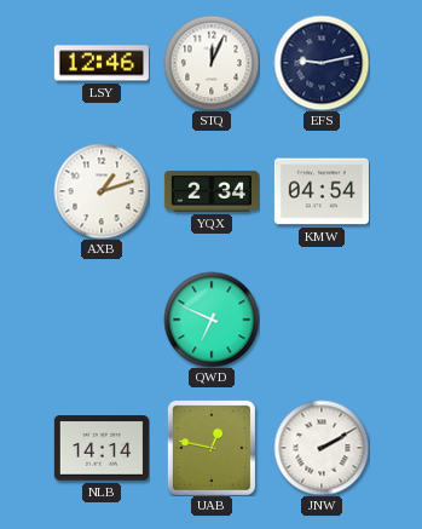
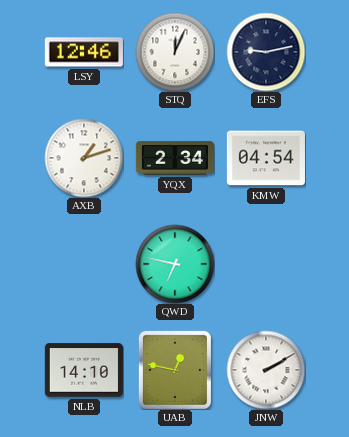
QWD: 6:49 -> 6:47 (175, 264)
NLB: 14:14 -> 14:10 (84, 370)
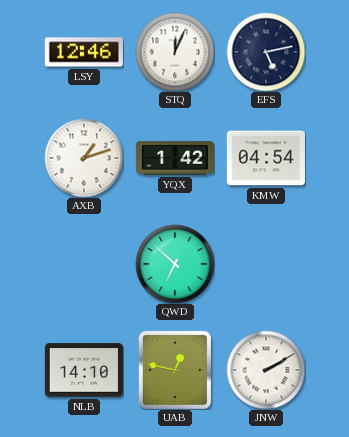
EFS: 9:13 -> 5:13 (266, 52)
YQX: 2:34 -> 1:42 (175, 158)
QWD: 6:47 -> 6:52 (175, 264)
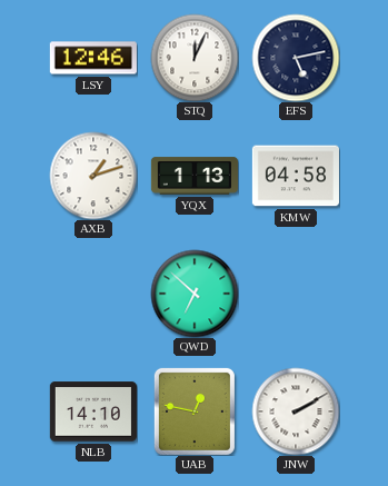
YQX: 1:42 -> 1:13 (195, 176)
KMW: 04:54 -> 04:58 (296, 176)
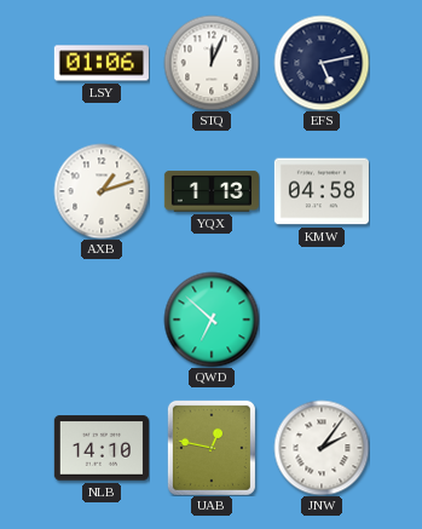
LSY: 12:46 -> 01:06 (102, 63)
JNW: 2:10 -> 2:06 (322, 448)
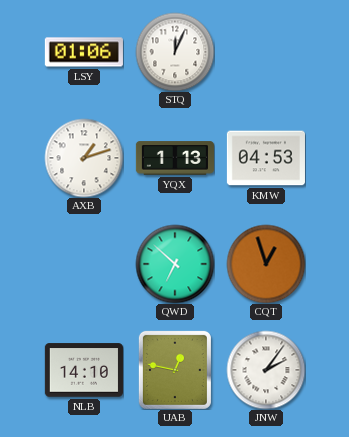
EFS: 5:13 -> none (322, 63)
KMW: 04:58 -> 04:53 (266, 158)
CQT: none -> 12:57 (266, 264)
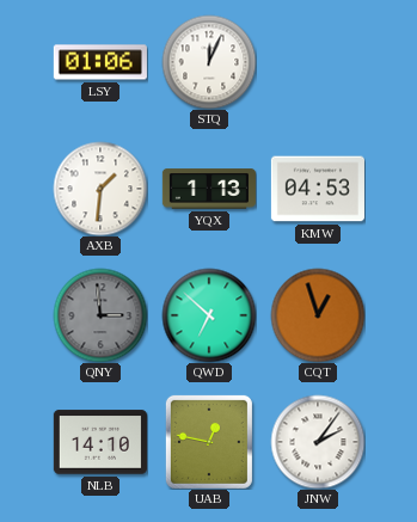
AXB: 1:12 -> 1:31 (100, 189)
QNY: none -> 2:59 (100, 315)
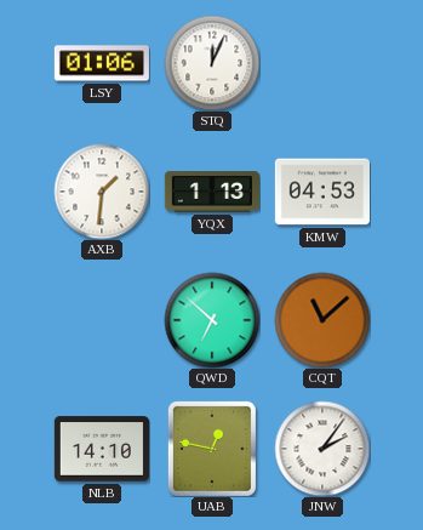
QNY: 2:59 -> none (100, 315)
CQT: 12:57 -> 11:08 (322, 320)
